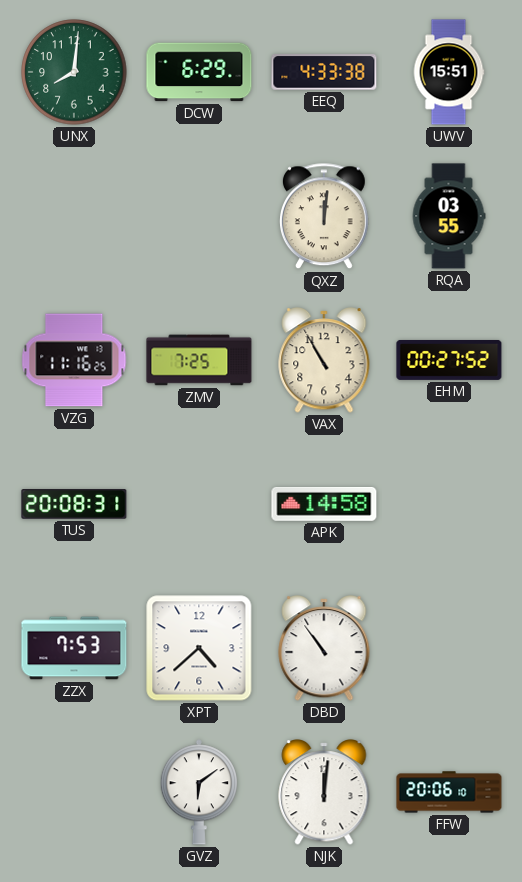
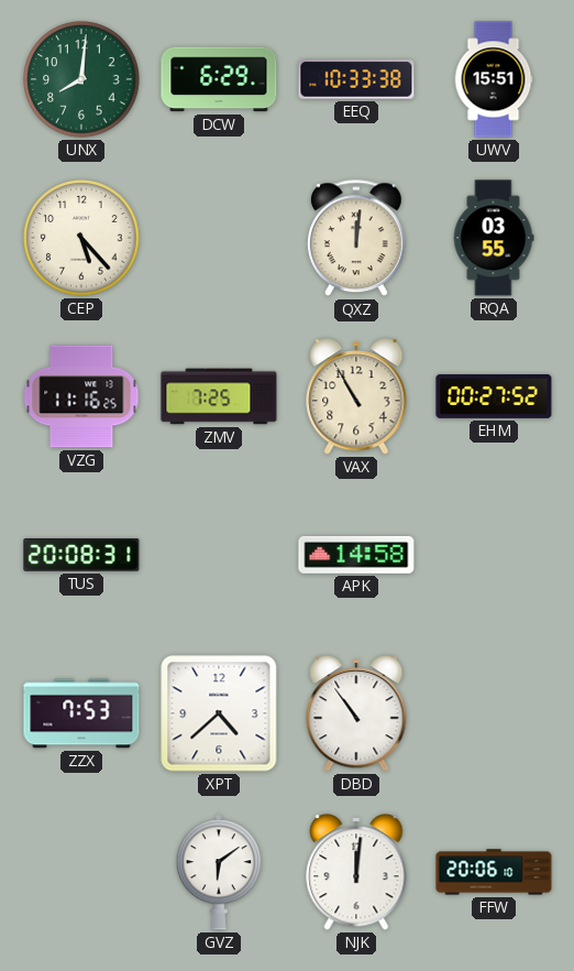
EEQ: 4:33 -> 10:33 (356, 79)
CEP: none -> 5:23 (81, 238)
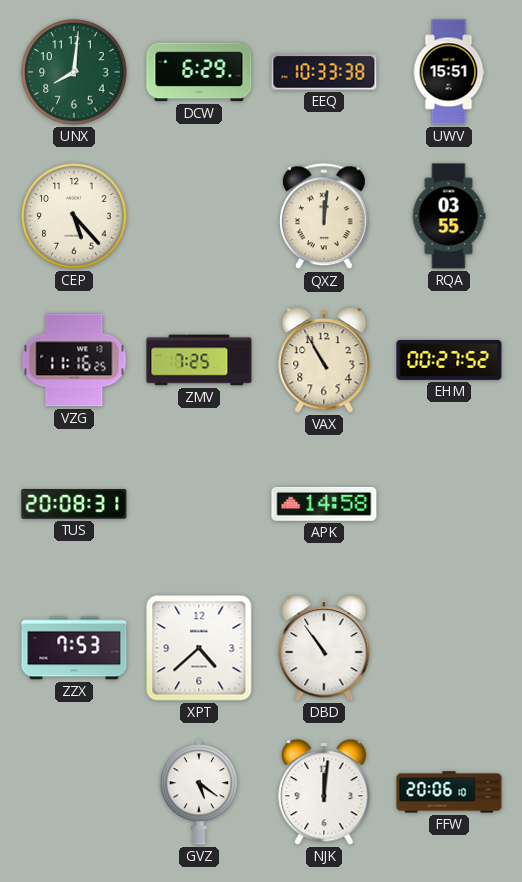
GVZ: 6:09 -> 5:21 (198, 792)
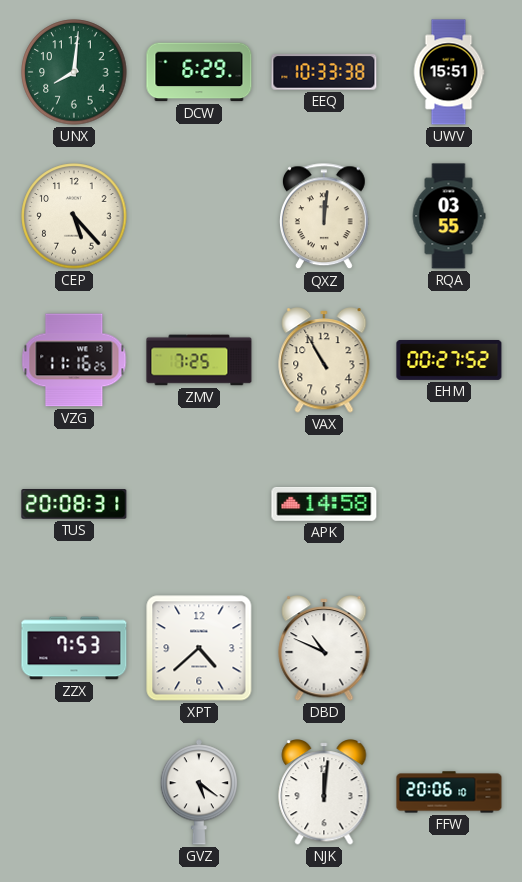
DBD: 10:54 -> 10:49 (324, 648)
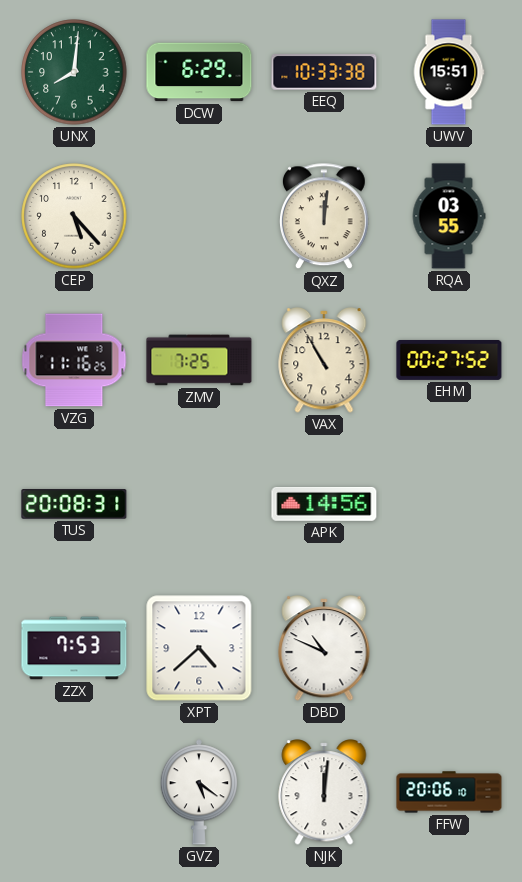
APK: 14:58 -> 14:56 (324, 504)
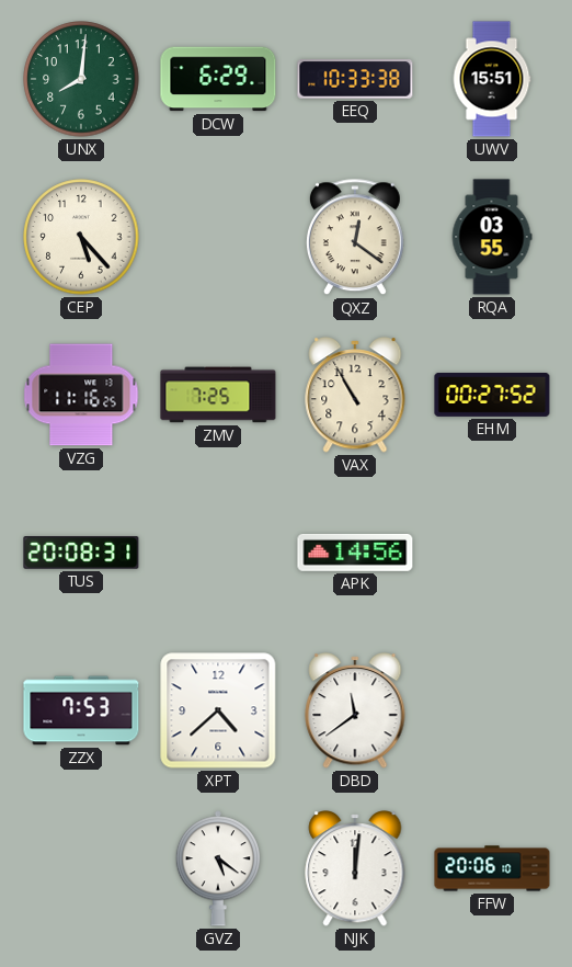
QXZ: 12:01 -> 12:21 (355, 238)
DBD: 10:49 -> 11:39 (355, 710)
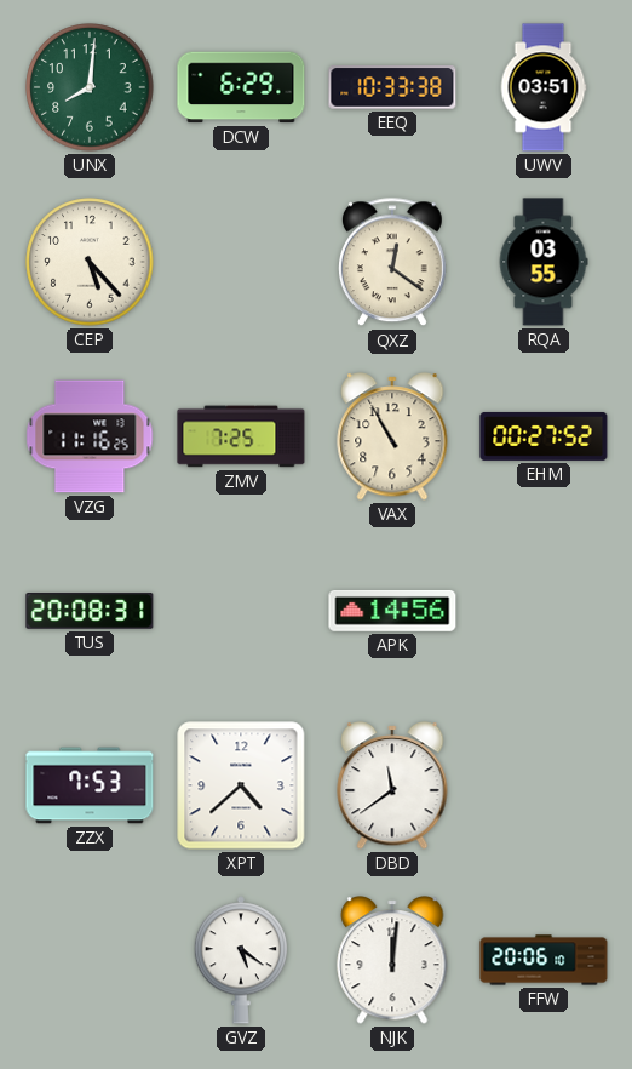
UWV: 15:51 -> 03:51 (544, 87)
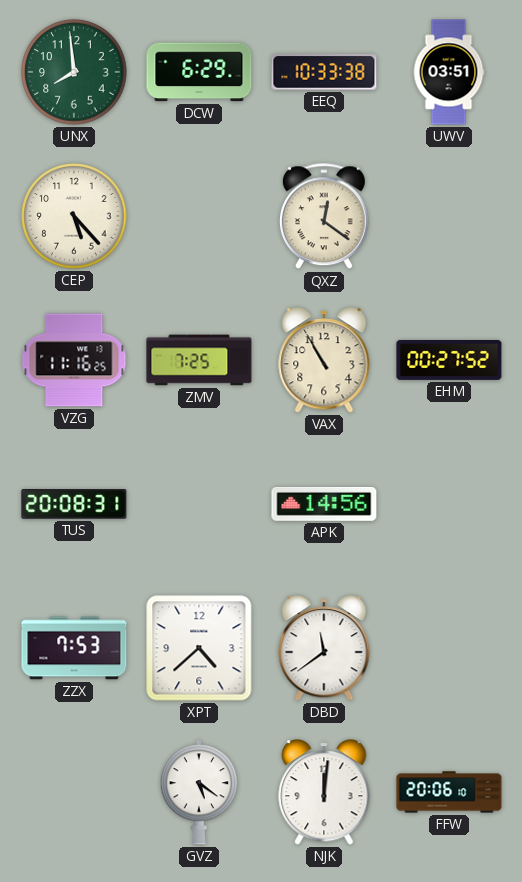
UNX: 8:01 -> 7:59 (74, 72)
RQA: 03:55 -> none (544, 262)
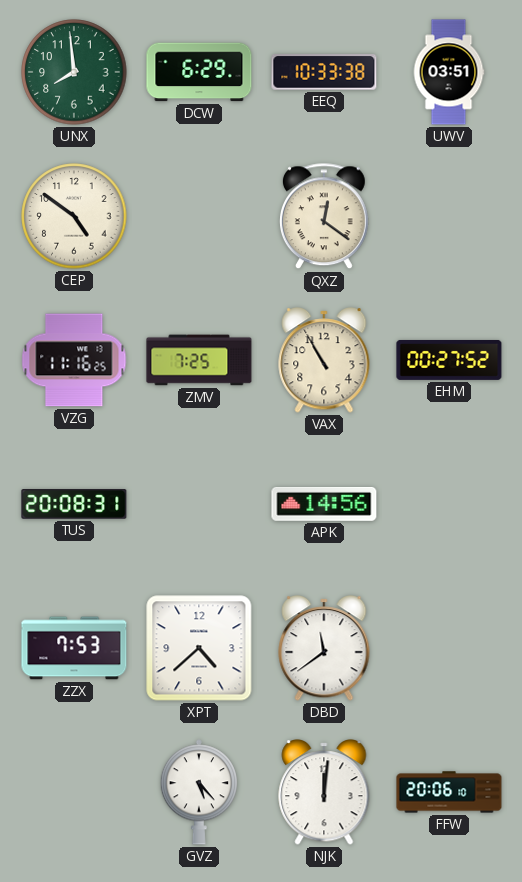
CEP: 5:23 -> 4:51 (74, 216)
GVZ: 5:21 -> 5:23 (198, 792)
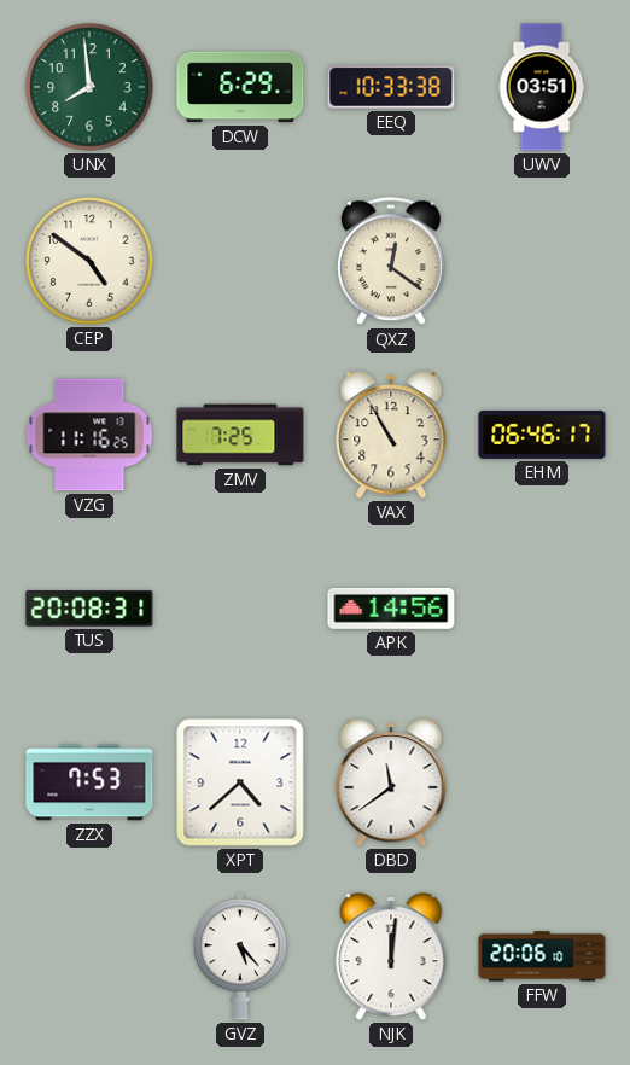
EHM: 00:27 -> 06:46 (542, 435)
